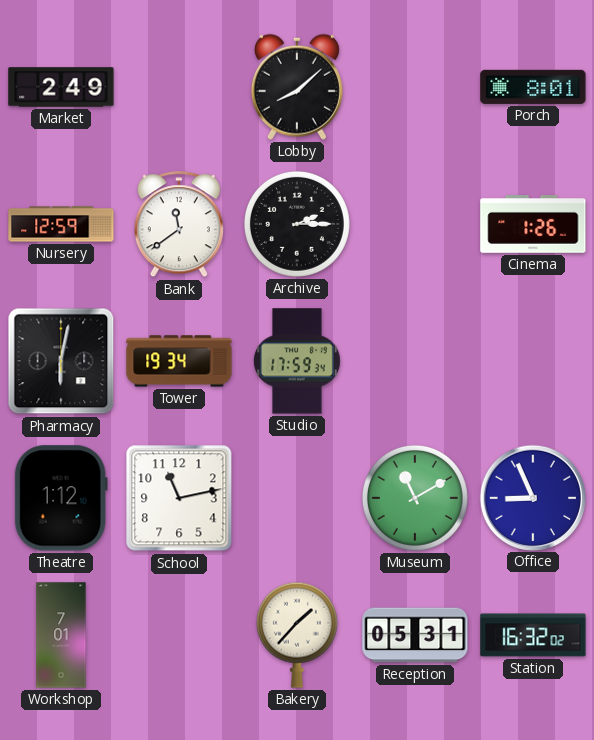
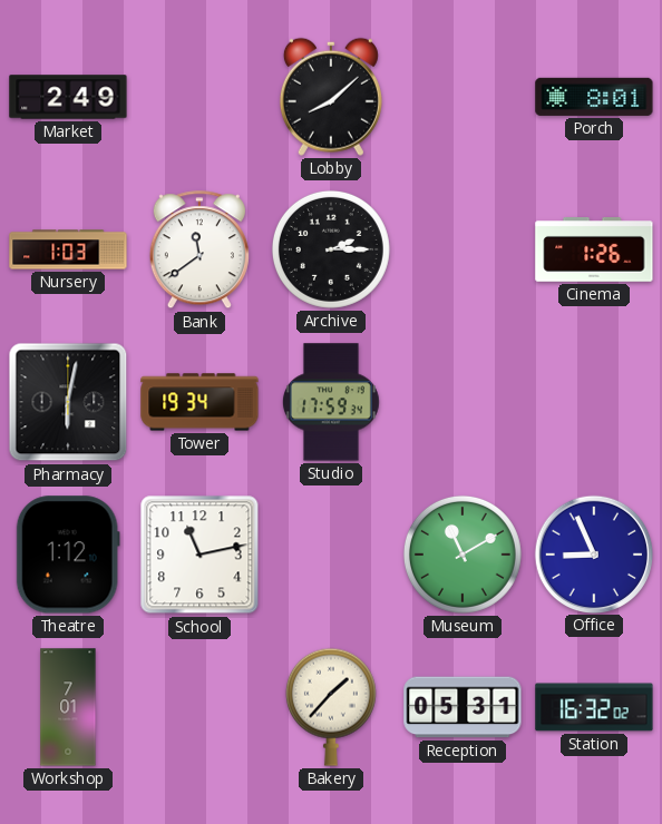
Nursery: 12:59 -> 1:03 (68, 249)
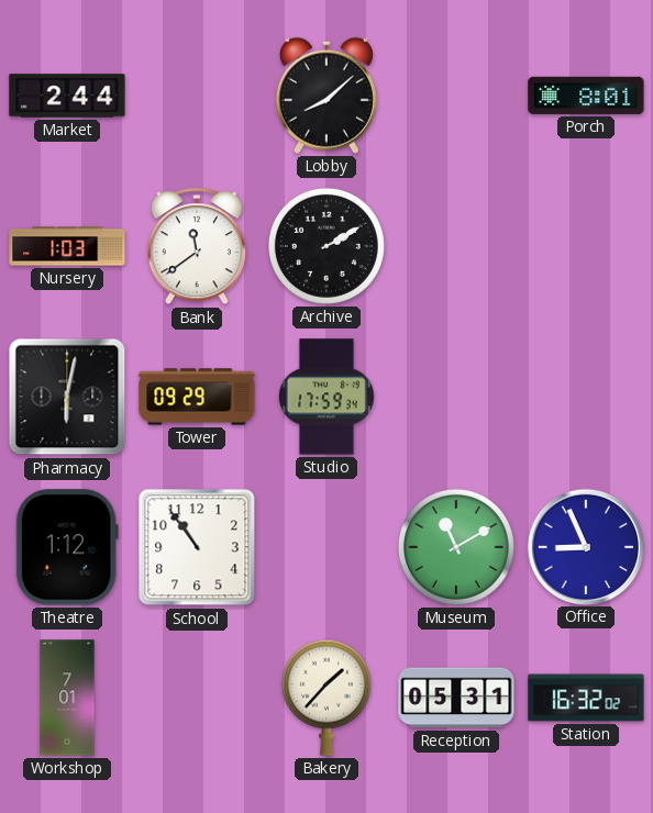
Market: 2:49 -> 2:44 (67, 96)
Archive: 2:15 -> 2:10 (326, 246)
Cinema: 1:26 -> none (594, 251)
Tower: 19:34 -> 09:29 (197, 397)
School: 11:13 -> 10:54 (197, 547)
